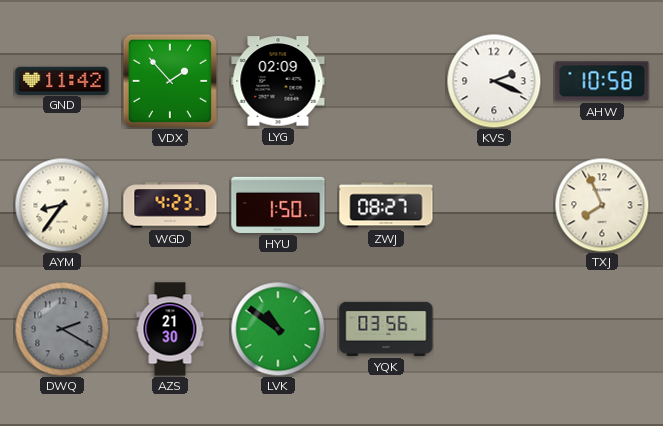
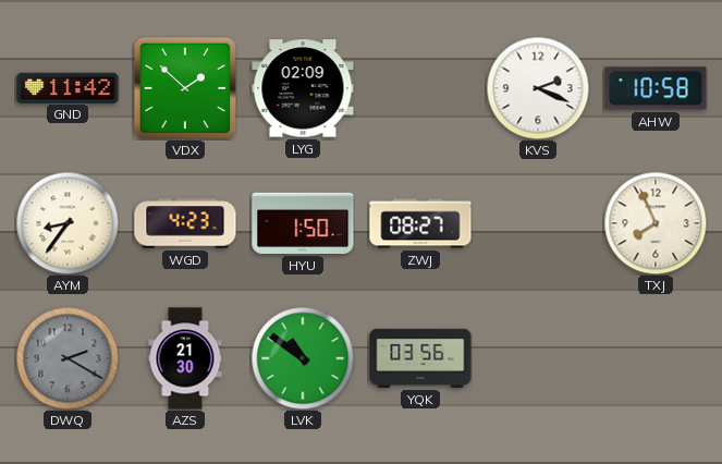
VDX: 1:53 -> 1:52 (185, 88)
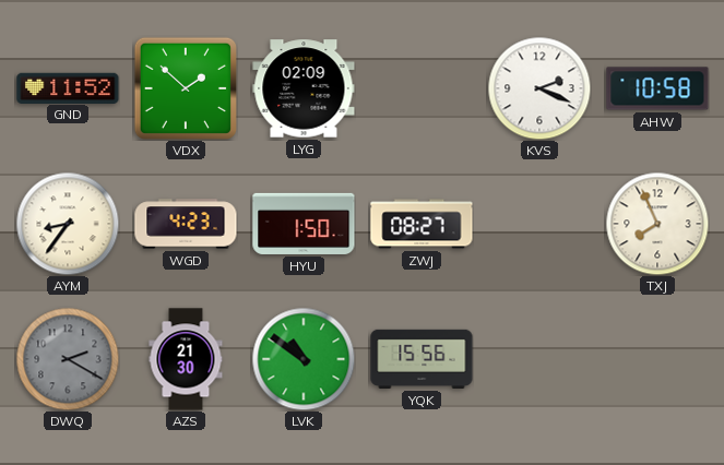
GND: 11:42 -> 11:52 (68, 87)
YQK: 03:56 -> 15:56 (422, 359)
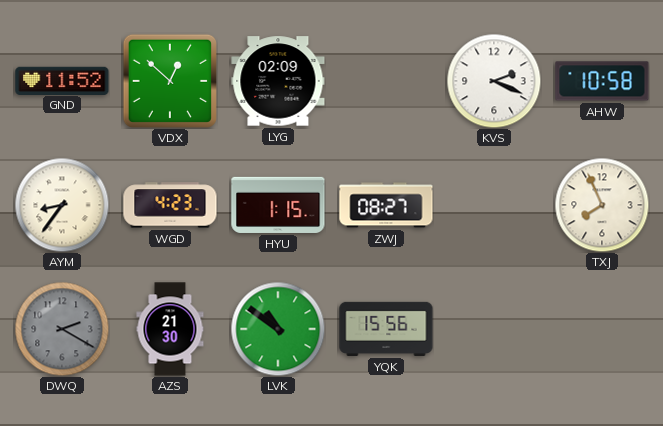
VDX: 1:52 -> 12:52 (170, 81)
HYU: 1:50 -> 1:15 (278, 205)
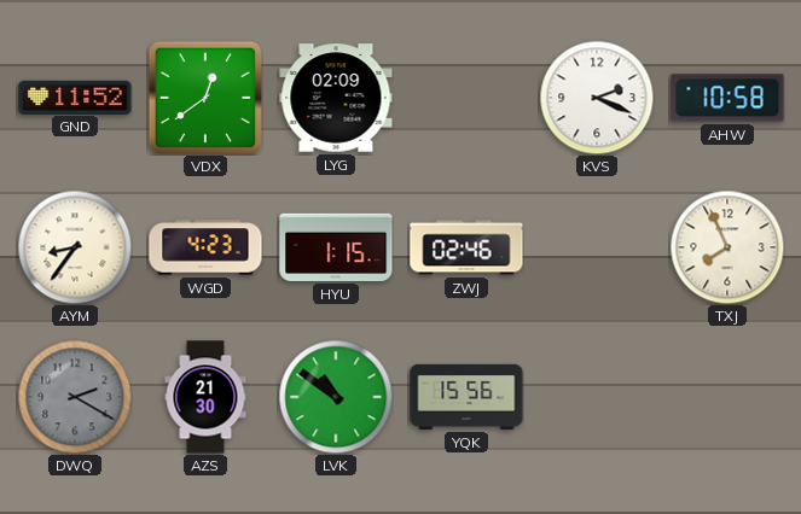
VDX: 12:52 -> 12:39 (205, 98)
ZWJ: 08:27 -> 02:46 (466, 247)
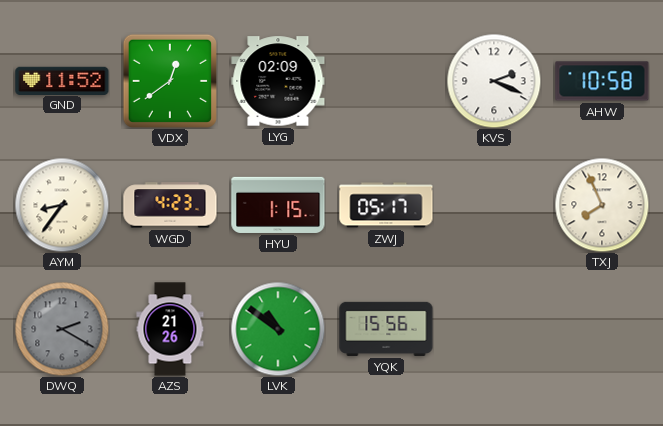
ZWJ: 02:46 -> 05:17 (386, 205)
AZS: 21:30 -> 21:26 (170, 329)
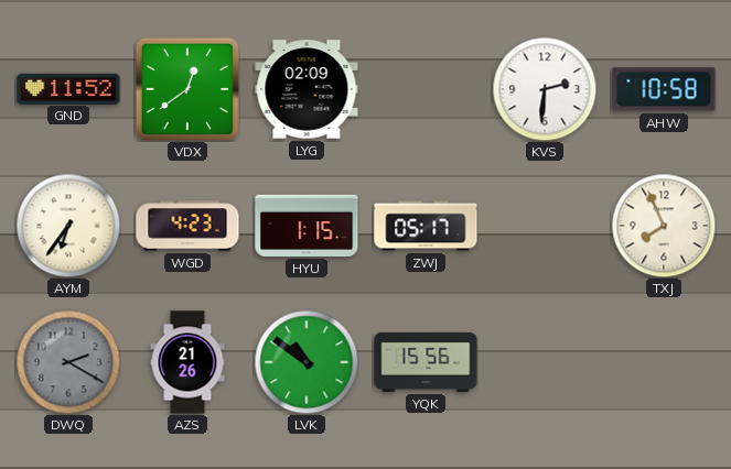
KVS: 2:19 -> 2:31 (545, 89)
AYM: 8:36 -> 6:36 (68, 226)
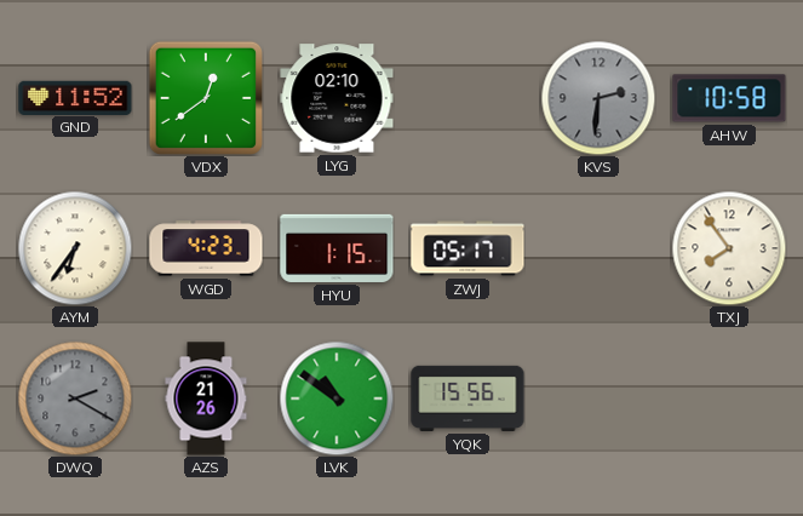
LYG: 02:09 -> 02:10 (337, 98)
KVS dial: white -> grey (598, 98)
TXJ: 7:56 -> 7:54 (729, 248)
